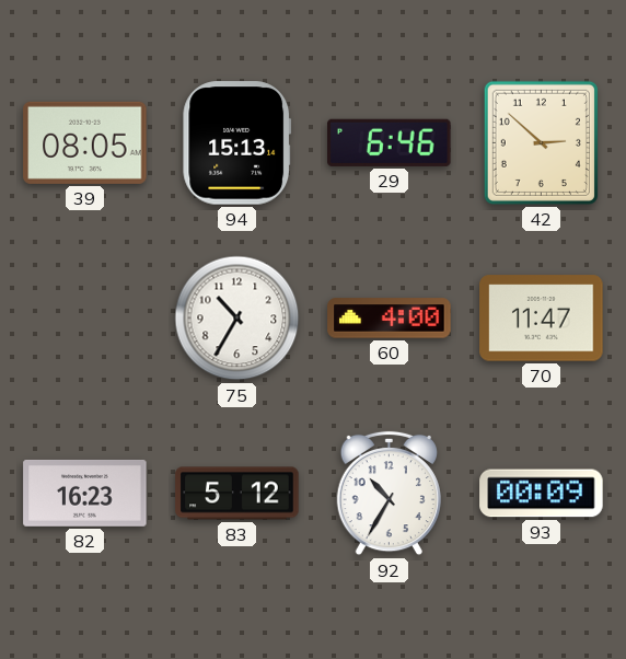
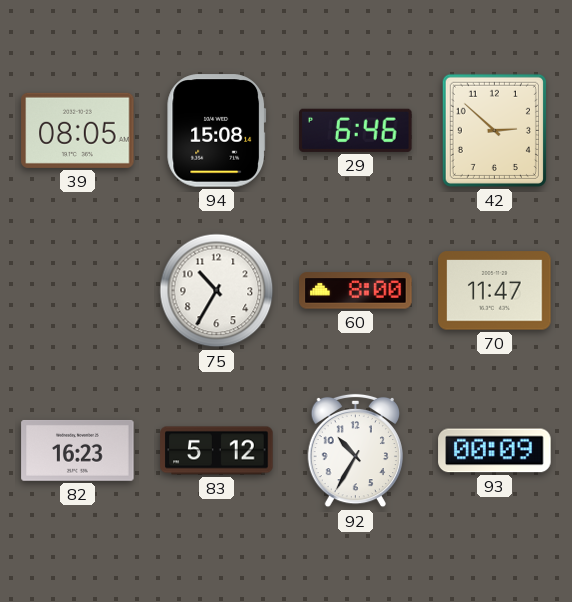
94: 15:13 -> 15:08 (217, 131)
60: 4:00 -> 8:00 (356, 291)
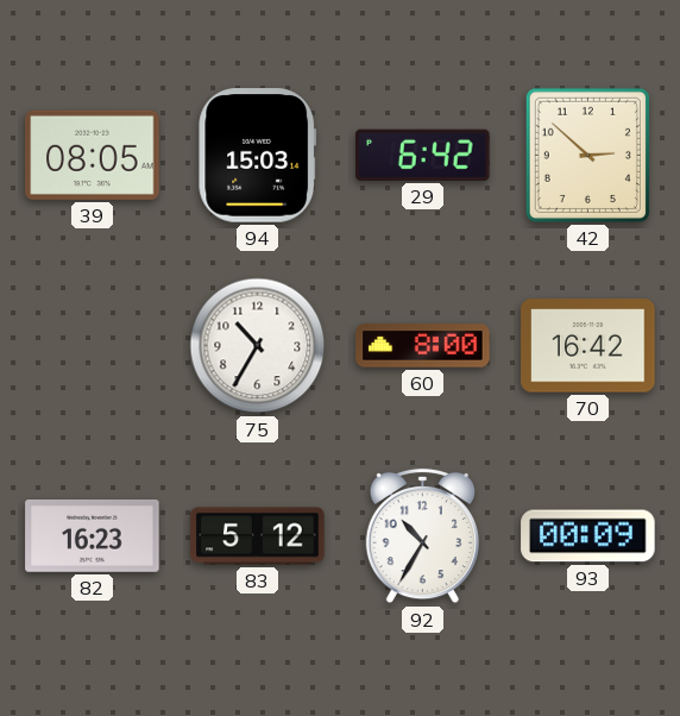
94: 15:08 -> 15:03 (258, 156)
29: 6:46 -> 6:42 (423, 155)
70: 11:47 -> 16:42 (588, 346)
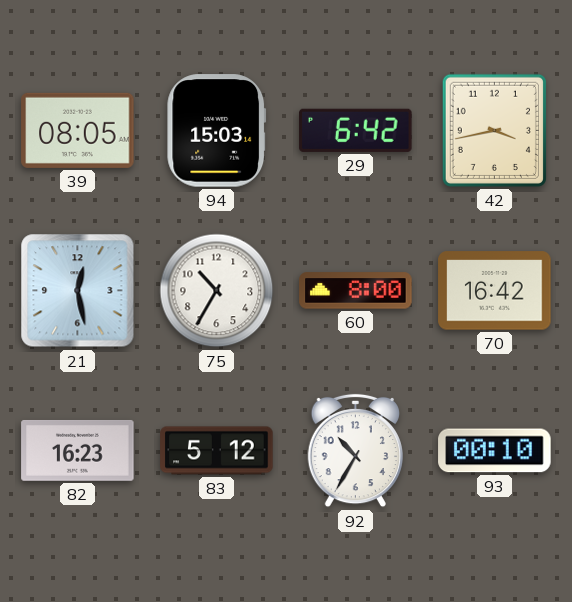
42: 2:52 -> 3:43 (494, 130)
21: none -> 12:28 (78, 291)
93: 00:09 -> 00:10 (495, 451)
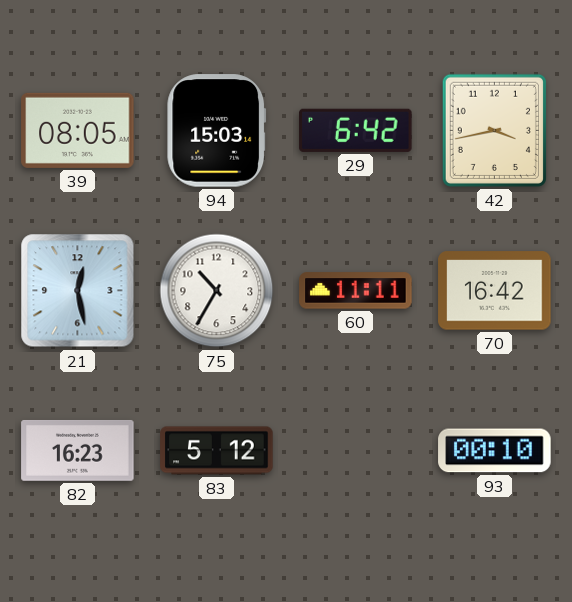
60: 8:00 -> 11:11 (356, 291)
92: 10:35 -> none (355, 451)
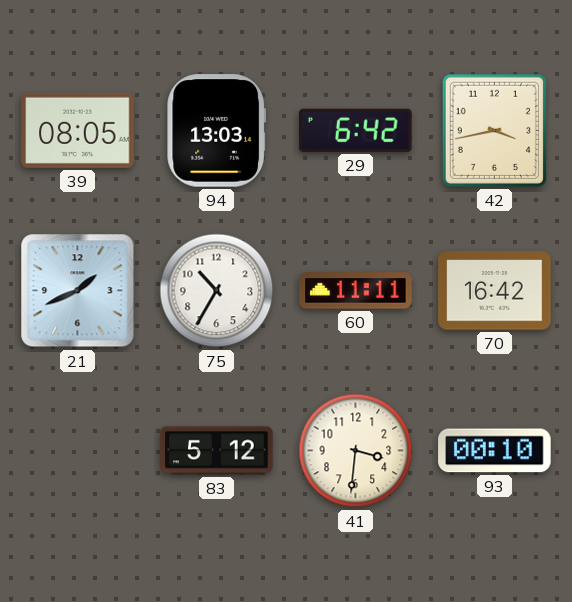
94: 15:03 -> 13:03 (217, 131)
21: 12:28 -> 1:41 (78, 291)
82: 16:23 -> none (78, 451)
41: none -> 3:31 (356, 451)
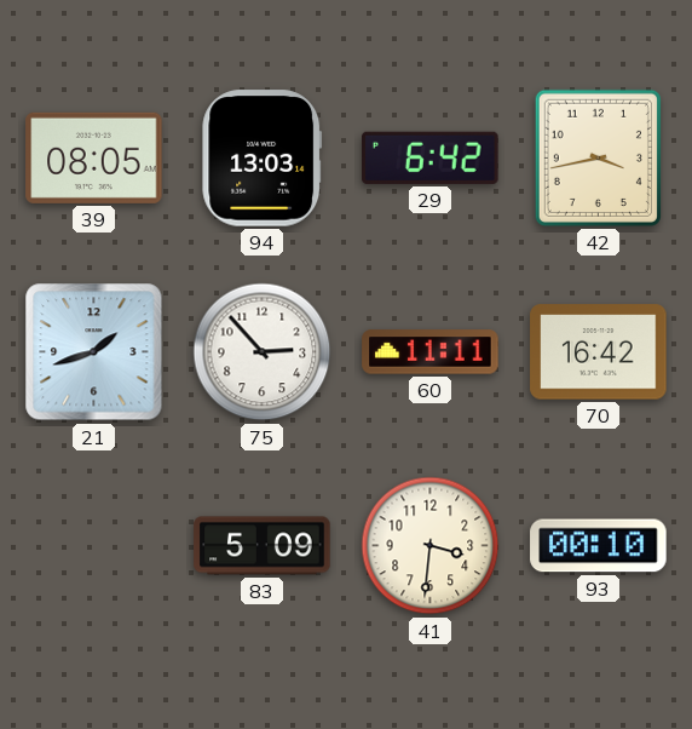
21: 1:41 -> 1:42 (94, 352)
75: 10:35 -> 2:53 (263, 352)
83: 5:12 -> 5:09 (263, 546)
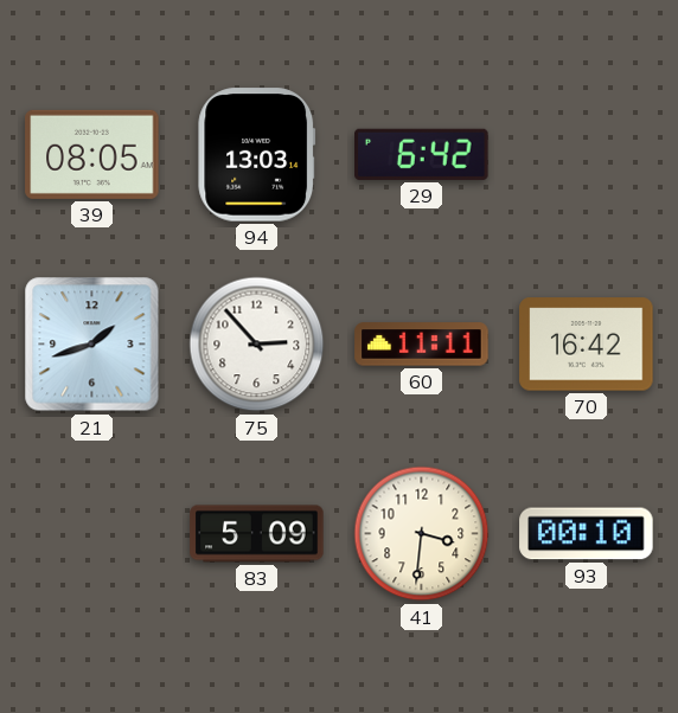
42: 3:43 -> none (598, 157)
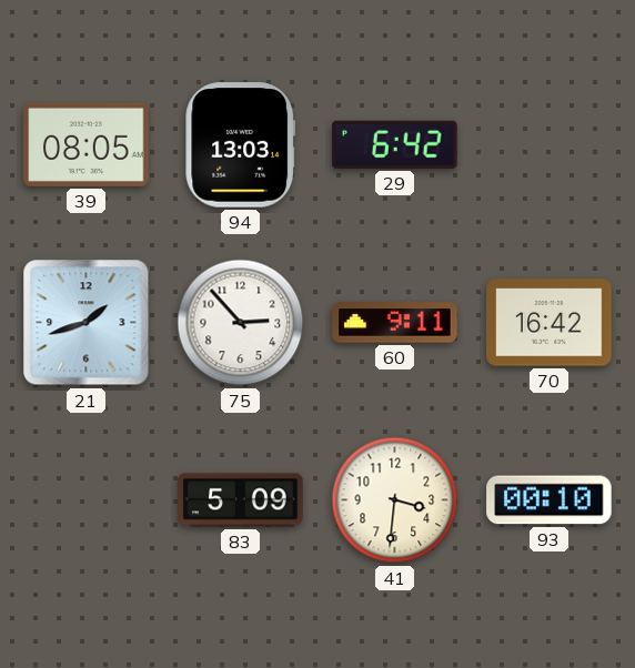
60: 11:11 -> 9:11 (395, 323)
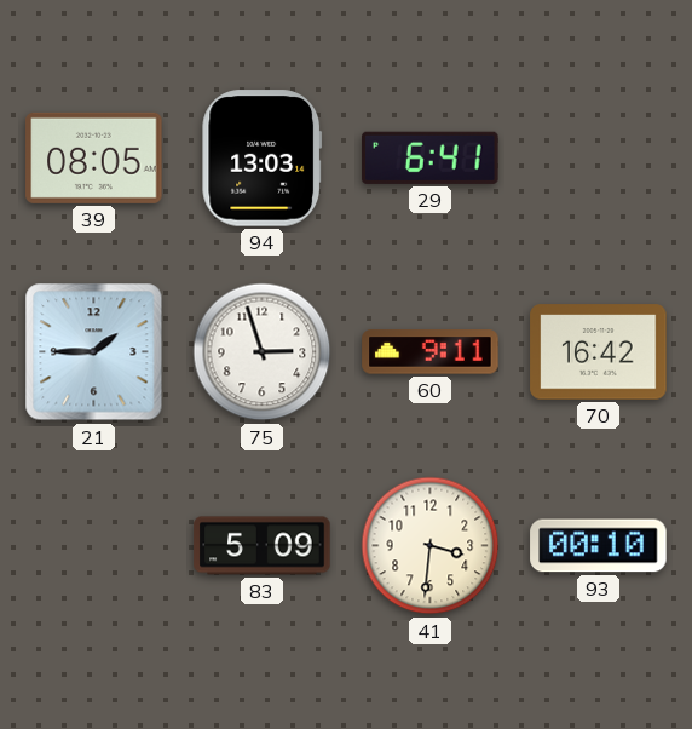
29: 6:42 -> 6:41 (431, 157)
21: 1:42 -> 1:45 (94, 352)
75: 2:53 -> 2:57 (263, 352)
